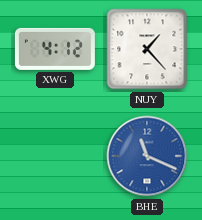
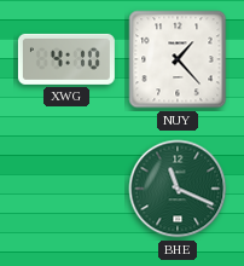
XWG: 4:12 -> 4:10 (66, 59)
BHE dial: blue -> green (178, 189)
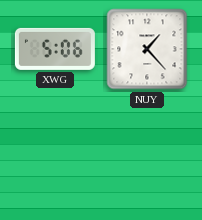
XWG: 4:10 -> 5:06 (55, 49)
BHE: 11:19 -> none (178, 189)
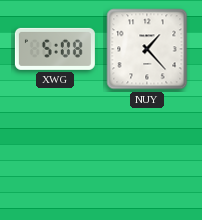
XWG: 5:06 -> 5:08 (55, 49)
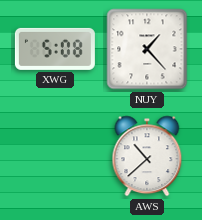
AWS: none -> 10:38 (147, 156)
